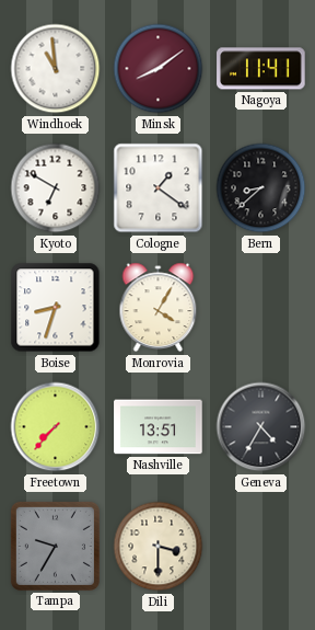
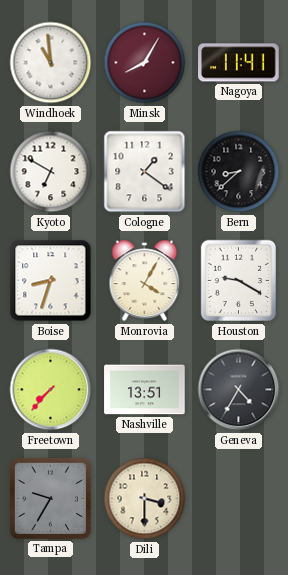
Minsk: 8:09 -> 8:05 (145, 63)
Houston: none -> 9:20 (239, 281)
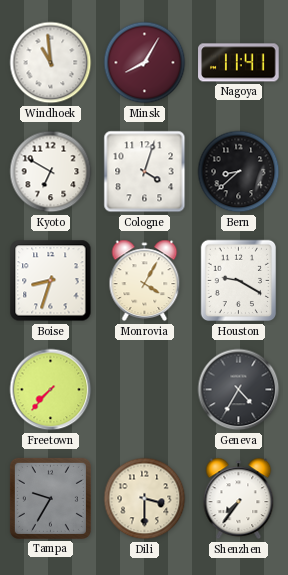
Cologne: 1:21 -> 4:03 (145, 172)
Nashville: 13:51 -> none (145, 390)
Shenzhen: none -> 7:36 (239, 499)
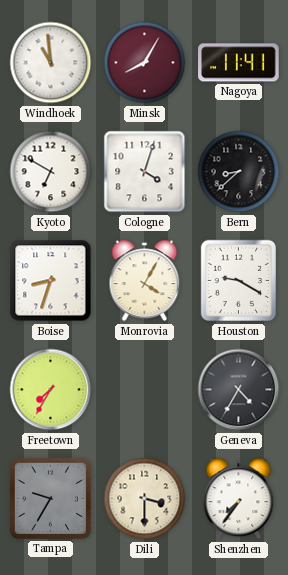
Freetown: 7:37 -> 7:35 (51, 390)
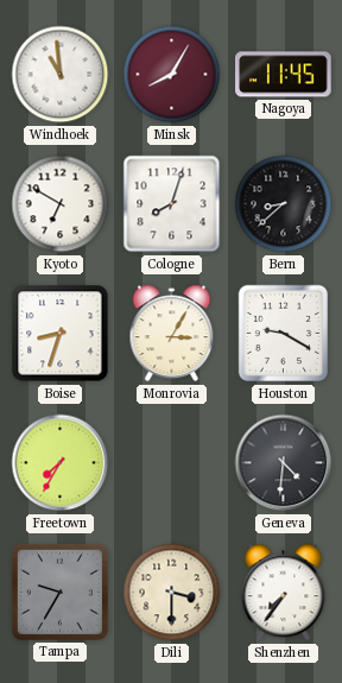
Nagoya: 11:41 -> 11:45 (284, 75)
Cologne: 4:03 -> 8:03 (172, 204)
Monrovia: 4:05 -> 3:05 (172, 334)
Geneva: 4:35 -> 4:31 (284, 463)
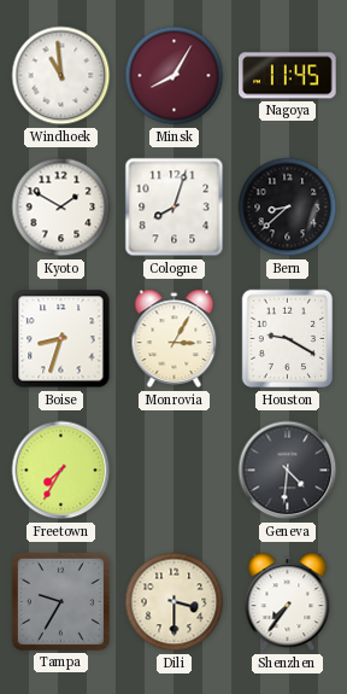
Kyoto: 6:50 -> 1:50 (61, 208)
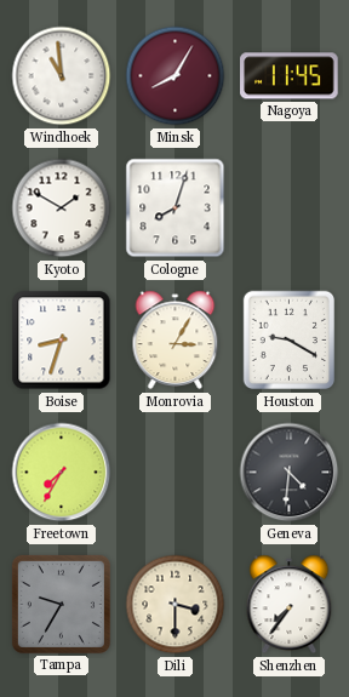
Bern: 8:38 -> none (288, 208)
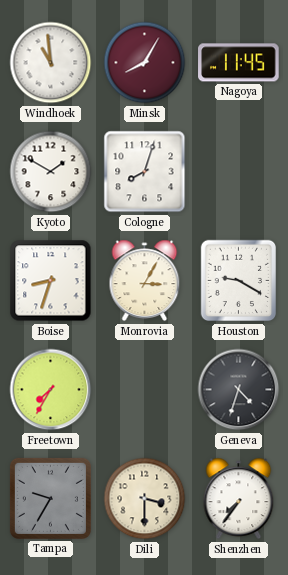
Geneva: 4:31 -> 4:33 (239, 390)
